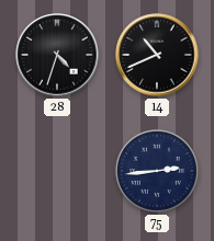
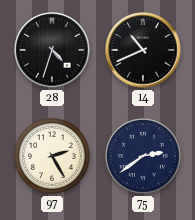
97: none -> 2:25 (52, 156)
75: 2:44 -> 2:39 (143, 156)
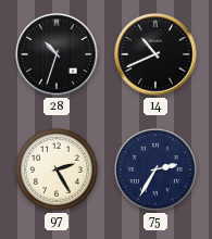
28: 4:33 -> 10:33 (57, 54)
75: 2:39 -> 2:35 (155, 169)
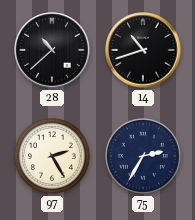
28: 10:33 -> 10:38 (52, 50)
14: 10:41 -> 10:42 (143, 50)
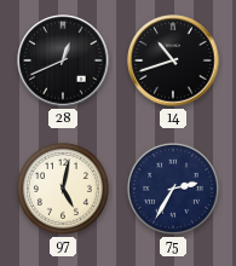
28: 10:38 -> 12:41 (63, 60)
97: 2:25 -> 5:02 (63, 189)
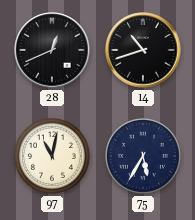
97: 5:02 -> 11:02 (52, 156)
75: 2:35 -> 5:35 (143, 156)
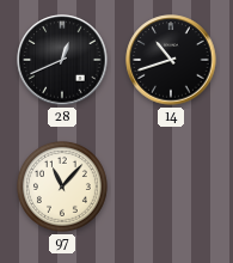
97: 11:02 -> 11:07 (62, 186)
75: 5:35 -> none (143, 156)
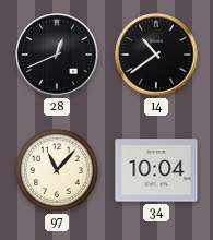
14: 10:42 -> 10:39 (156, 55)
34: none -> 10:04 (156, 170)
